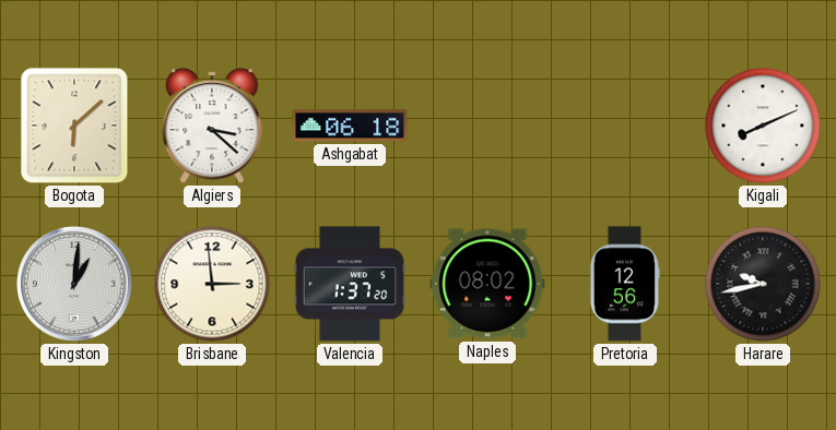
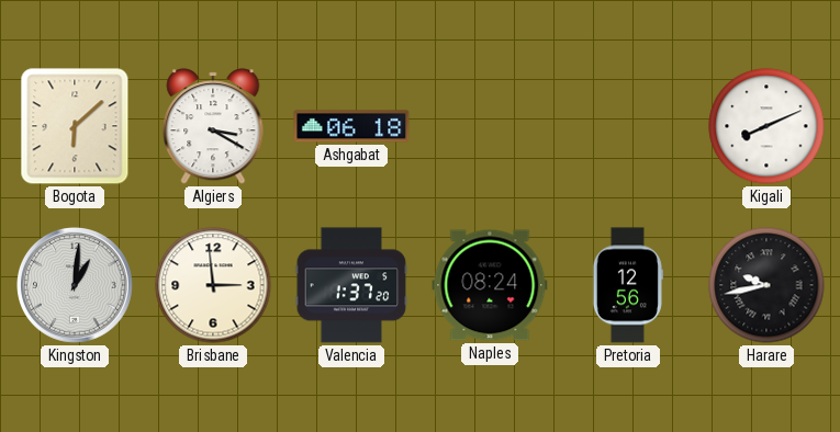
Algiers: 3:22 -> 3:20 (213, 126)
Naples: 08:02 -> 08:24 (490, 285)
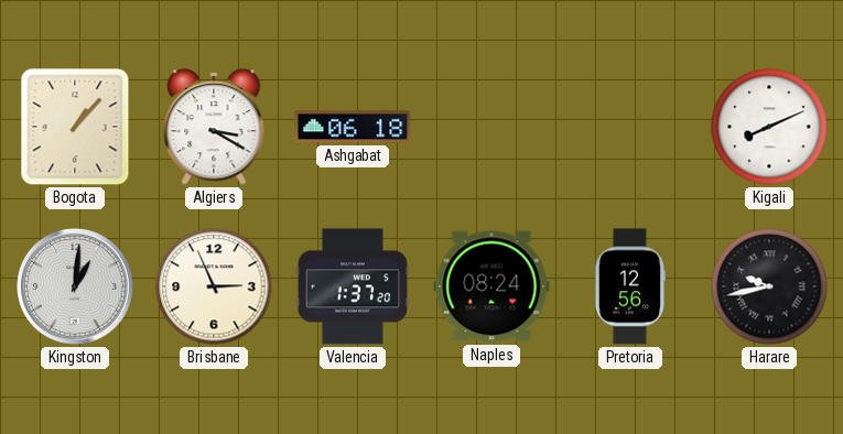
Bogota: 6:08 -> 1:07 (75, 127)
Brisbane: 2:59 -> 2:56 (214, 286)
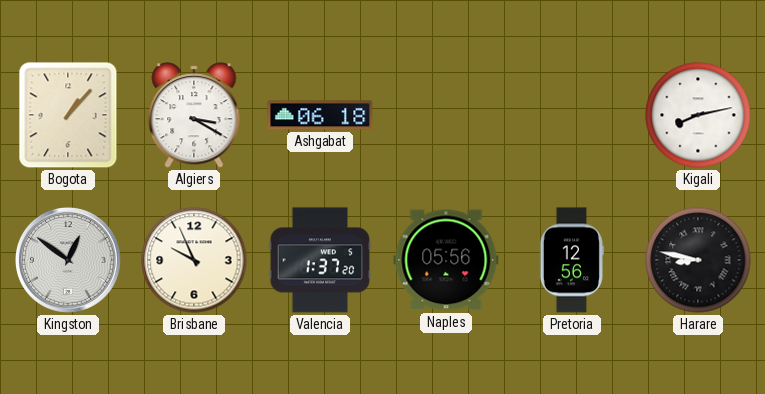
Kigali: 8:11 -> 8:13 (698, 115)
Kingston: 1:01 -> 12:51 (69, 261)
Brisbane: 2:56 -> 9:56 (194, 260)
Naples: 08:24 -> 05:56 (446, 260)
Harare: 9:43 -> 8:47 (698, 260)
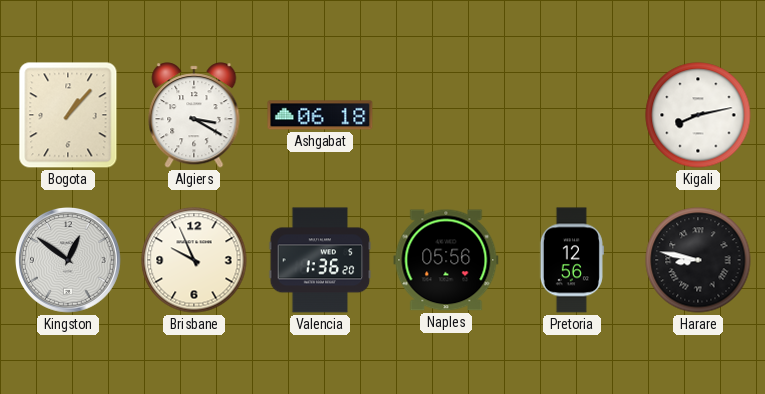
Valencia: 1:37 -> 1:36 (320, 260)
